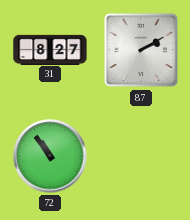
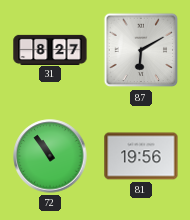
87: 2:10 -> 6:10 (141, 50)
81: none -> 19:56 (141, 156)
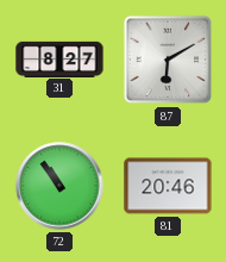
81: 19:56 -> 20:46 (168, 186)
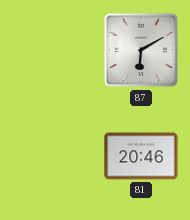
31: 8:27 -> none (59, 58)
72: 10:54 -> none (59, 186)
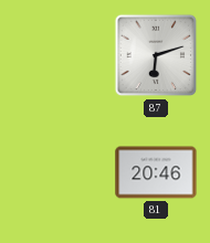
87: 6:10 -> 6:12 (156, 55)
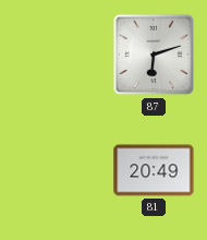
81: 20:46 -> 20:49 (154, 170)
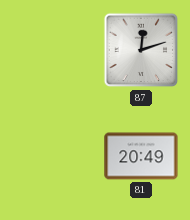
87: 6:12 -> 12:12 (141, 50)
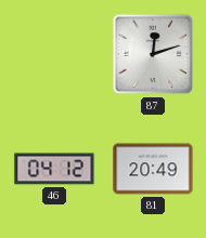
46: none -> 04:12 (54, 169)
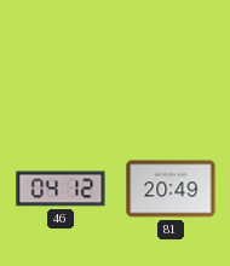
87: 12:12 -> none (153, 54)
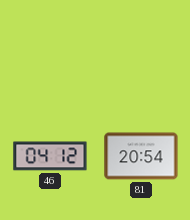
81: 20:49 -> 20:54 (141, 156)
